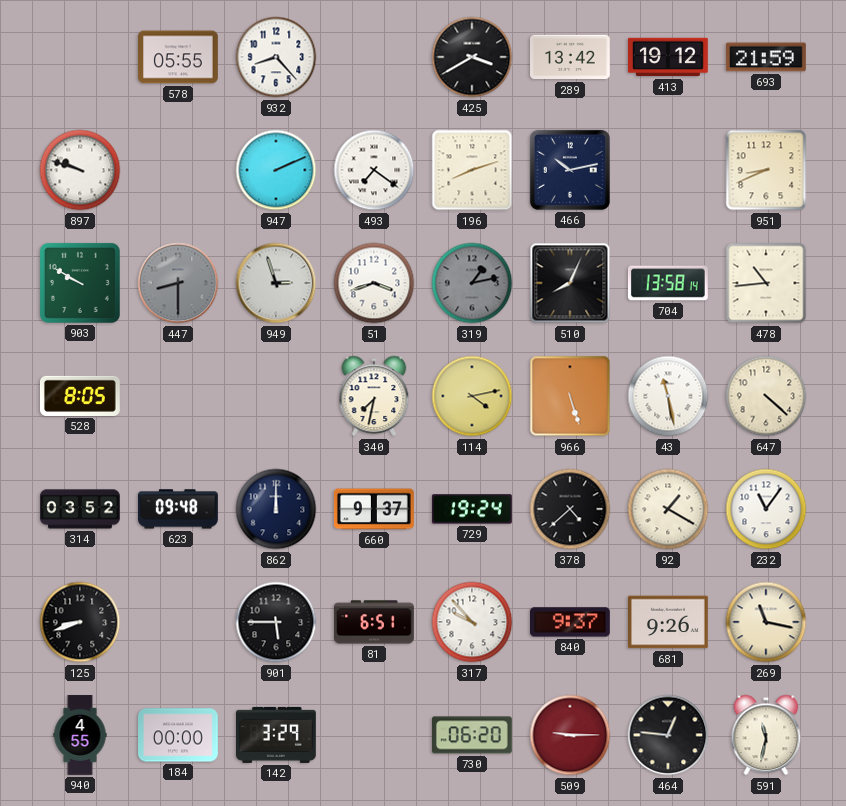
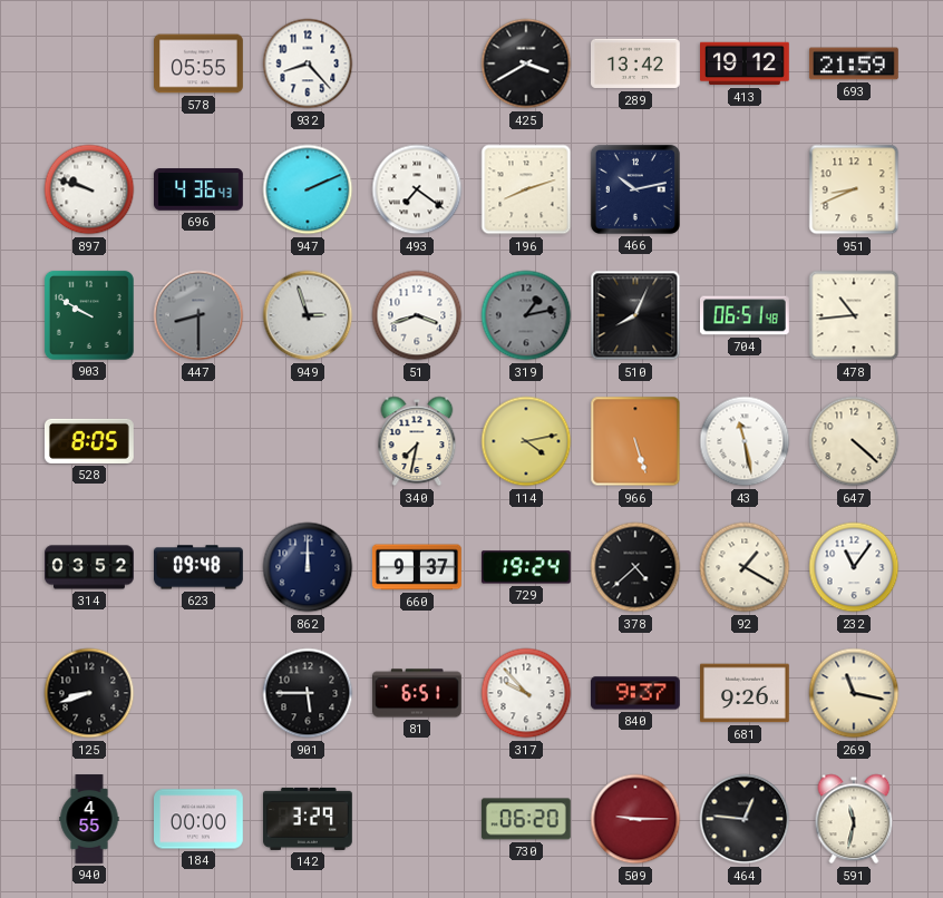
696: none -> 4:36 (200, 189)
704: 13:58 -> 06:51 (745, 315)
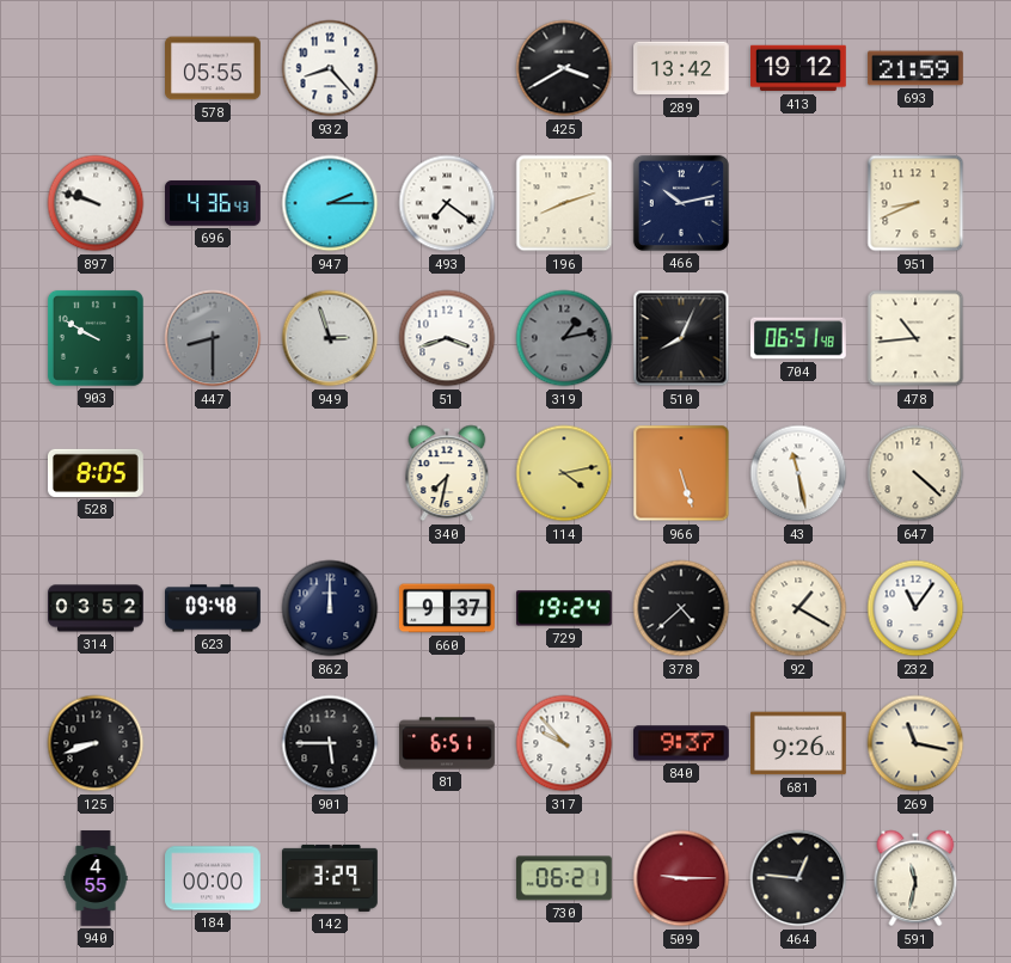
947: 2:11 -> 2:15 (330, 203)
730: 06:20 -> 06:21 (564, 878)
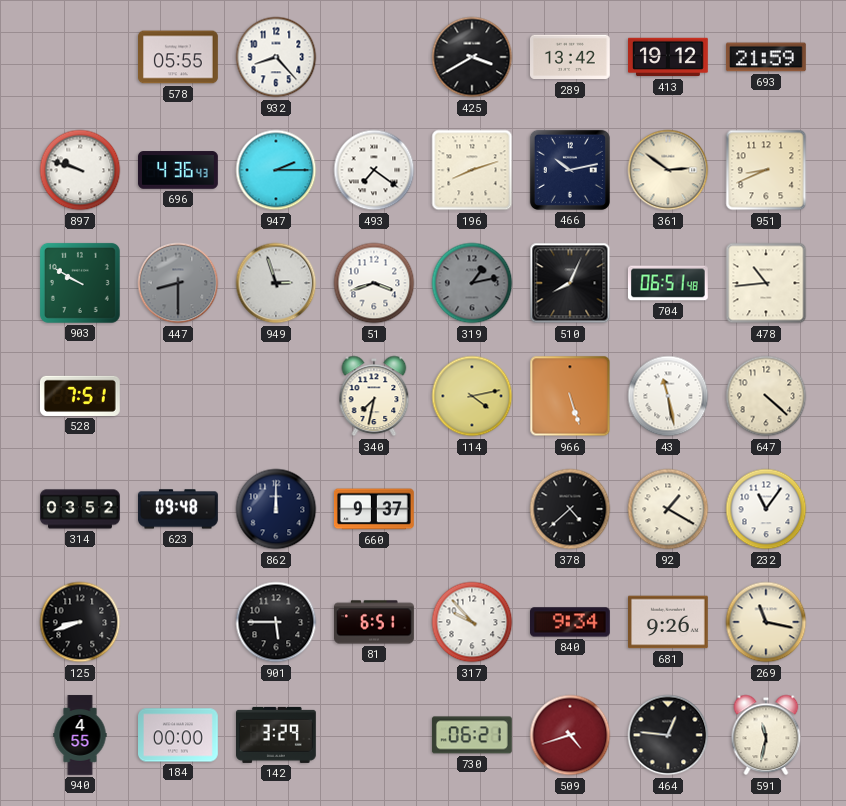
361: none -> 2:51 (668, 170)
528: 8:05 -> 7:51 (81, 396)
729: 19:24 -> none (564, 608)
840: 9:37 -> 9:34 (571, 622)
509: 9:15 -> 4:42 (570, 735)
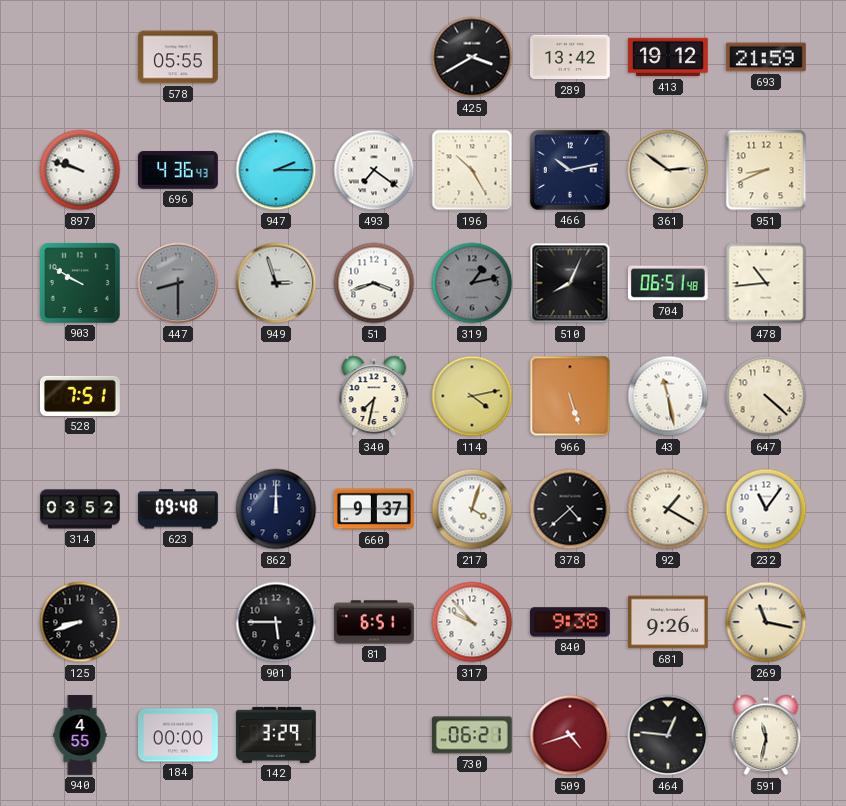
932: 8:23 -> none (276, 57)
196: 8:12 -> 10:25 (472, 170)
217: none -> 4:03 (472, 509)
840: 9:34 -> 9:38 (571, 622)
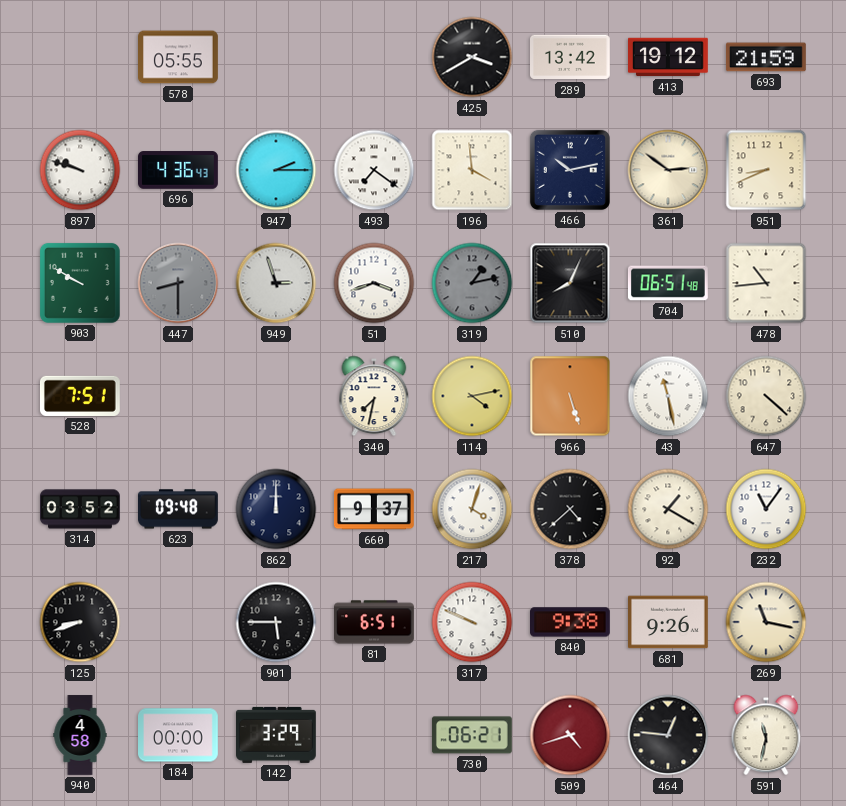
196: 10:25 -> 3:59 (472, 170)
317: 9:53 -> 9:49 (472, 622)
940: 4:55 -> 4:58 (80, 735)
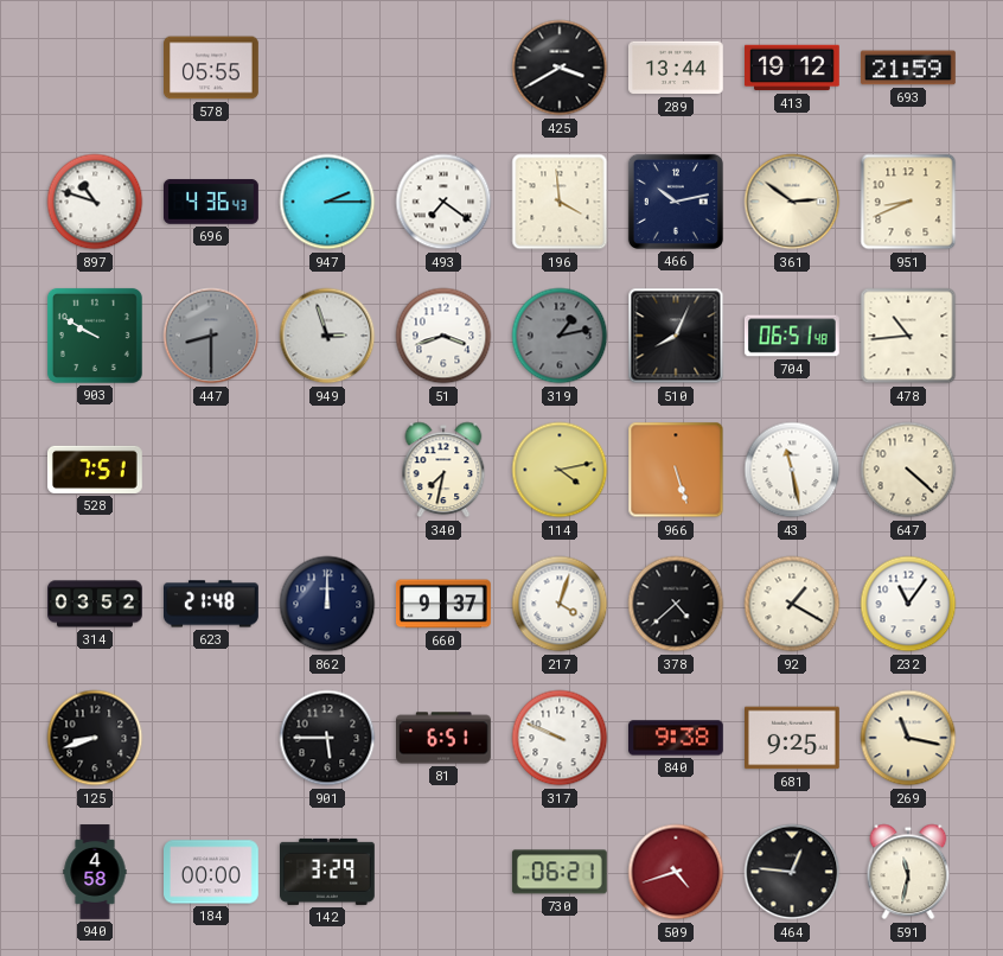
289: 13:42 -> 13:44 (677, 68)
897: 9:48 -> 10:48 (95, 202)
623: 09:48 -> 21:48 (212, 604)
681: 9:26 -> 9:25 (793, 738)
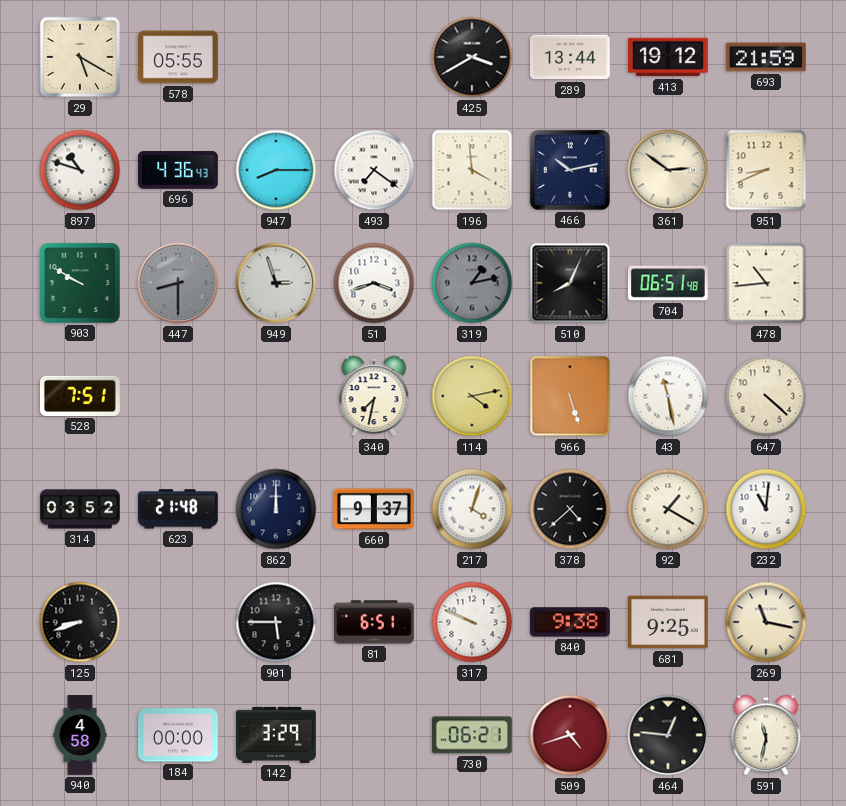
29: none -> 5:20 (80, 57)
947: 2:15 -> 8:15 (276, 170)
232: 11:06 -> 11:01 (766, 509)
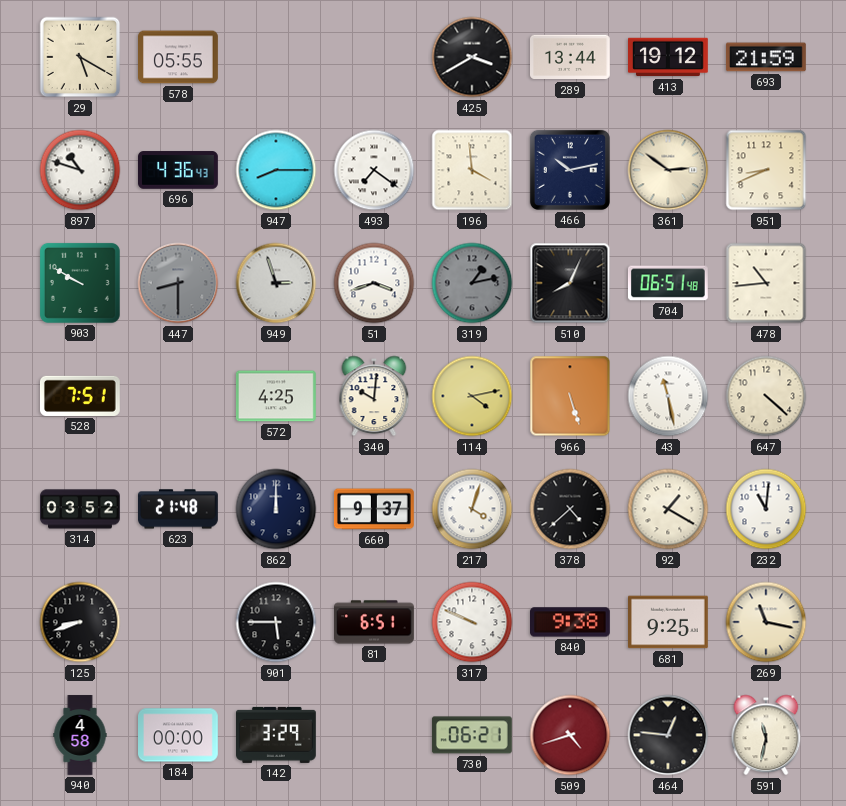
572: none -> 4:25 (276, 396)
340: 7:32 -> 10:01 (374, 396)
